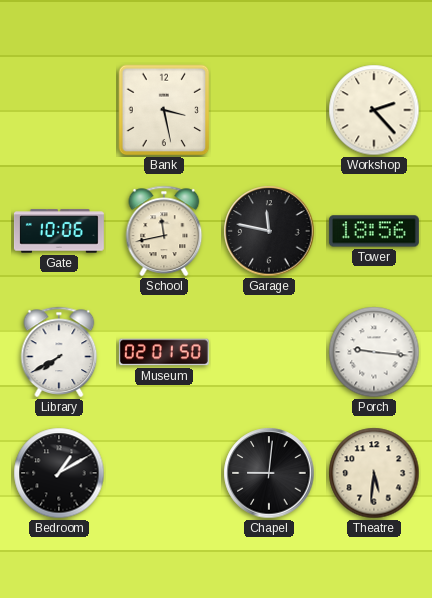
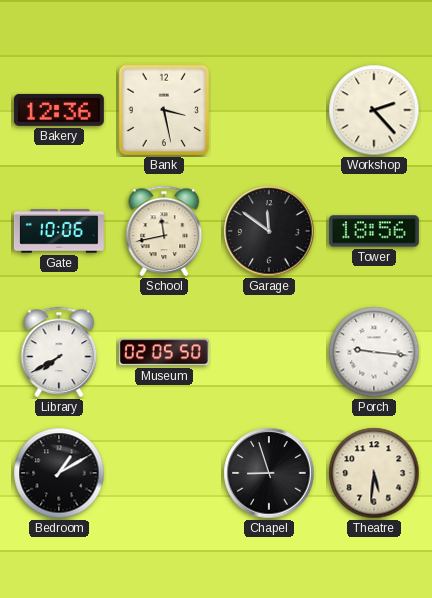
Bakery: none -> 12:36 (59, 110)
Garage: 11:47 -> 11:51 (269, 231)
Museum: 02:01 -> 02:05 (164, 352)
Chapel: 9:01 -> 8:57 (269, 473)
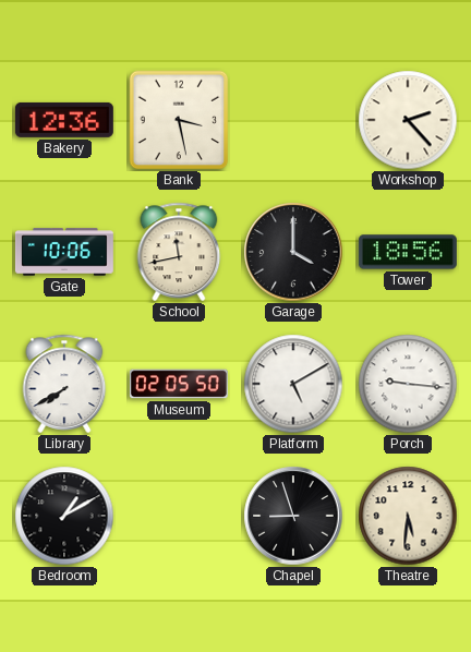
Garage: 11:51 -> 4:00 (293, 252)
Platform: none -> 5:10 (293, 384)
